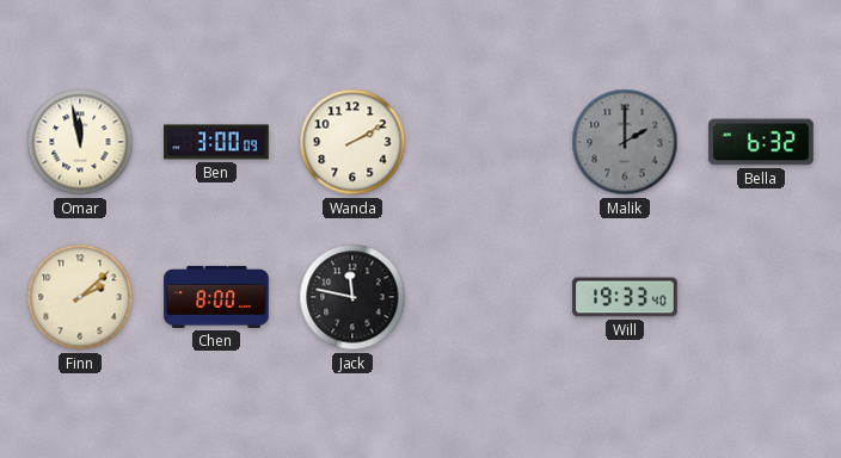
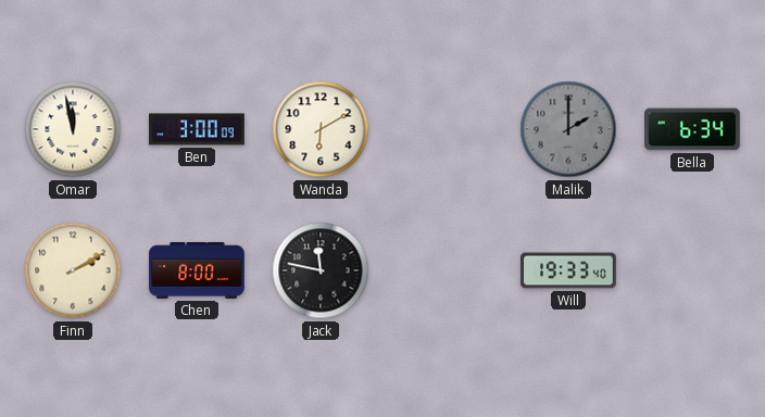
Wanda: 2:10 -> 6:10 (321, 129)
Bella: 6:32 -> 6:34 (693, 129)
Finn: 2:08 -> 2:10 (73, 270)
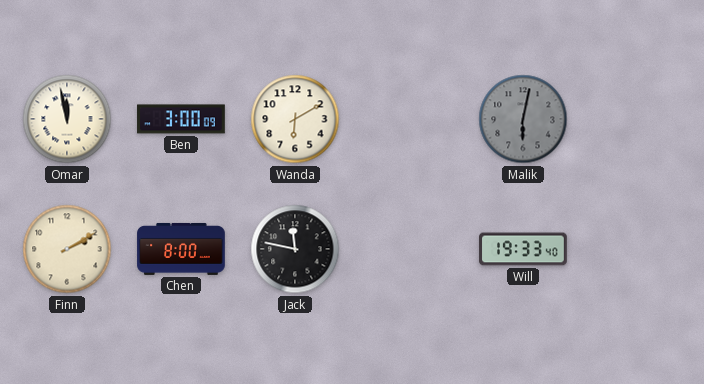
Malik: 2:00 -> 6:02 (523, 119)
Bella: 6:34 -> none (693, 129)
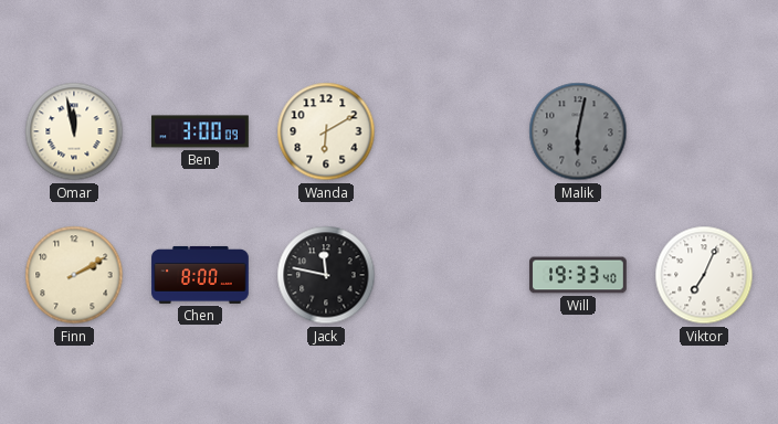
Viktor: none -> 7:04 (704, 275)
